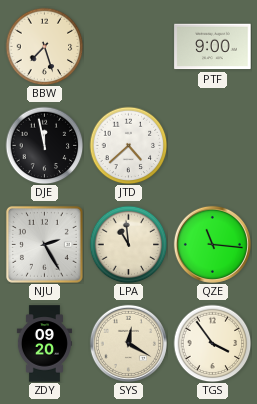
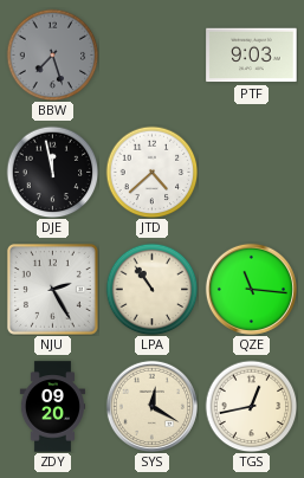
BBW dial: cream -> grey (52, 54)
PTF: 9:00 -> 9:03 (252, 56)
LPA: 10:59 -> 10:54 (151, 289)
TGS: 3:54 -> 12:43 (251, 406)
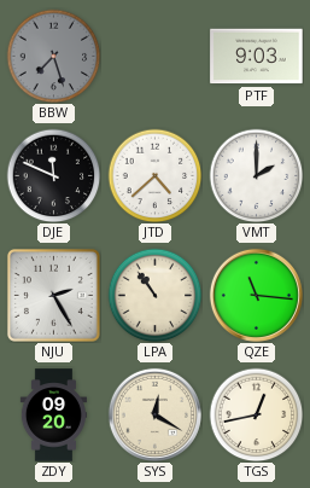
DJE: 11:58 -> 11:49 (53, 175)
VMT: none -> 2:00 (256, 175)
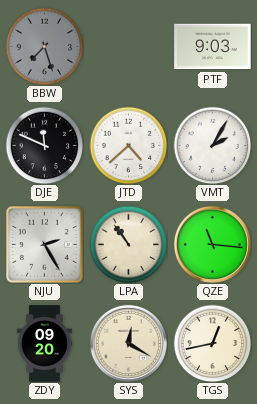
VMT: 2:00 -> 2:05 (212, 145)
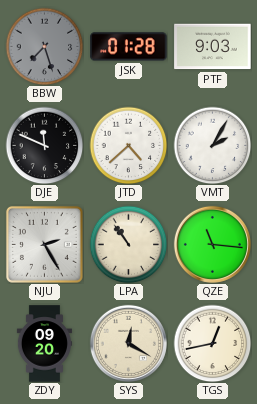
JSK: none -> 01:28 (129, 47)
